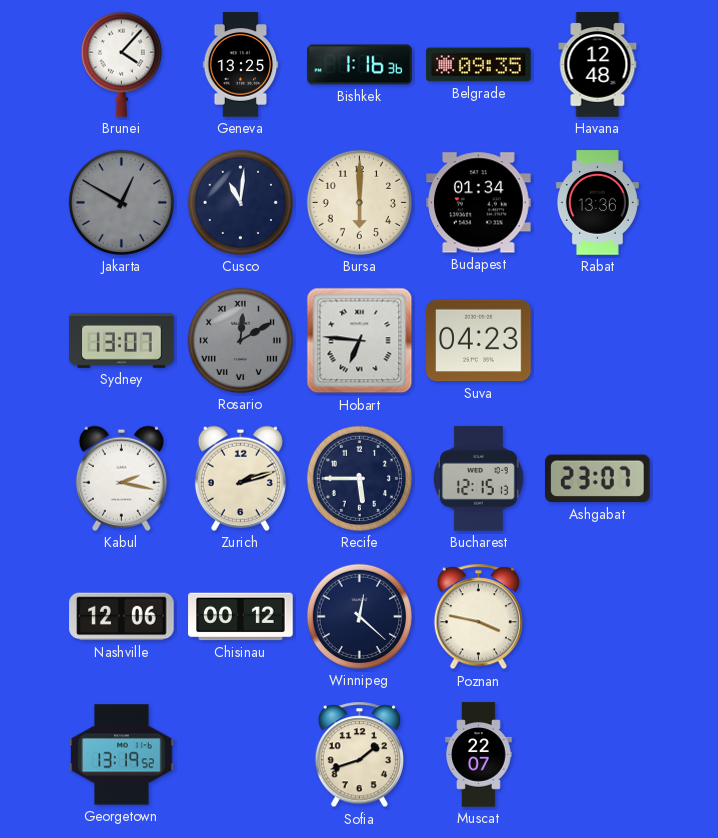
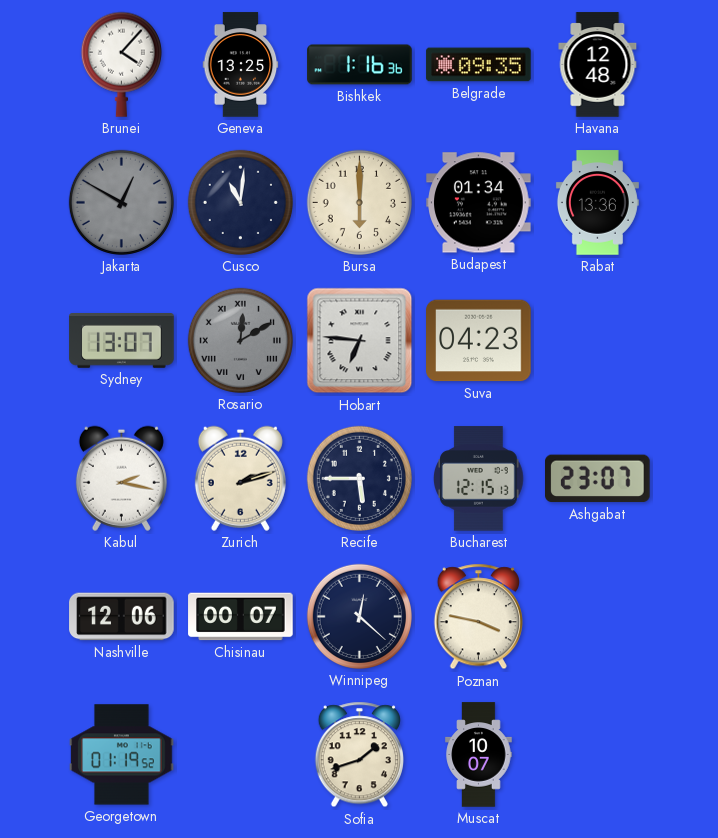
Chisinau: 00:12 -> 00:07 (241, 617)
Georgetown: 13:19 -> 01:19 (122, 755)
Muscat: 22:07 -> 10:07 (479, 755)
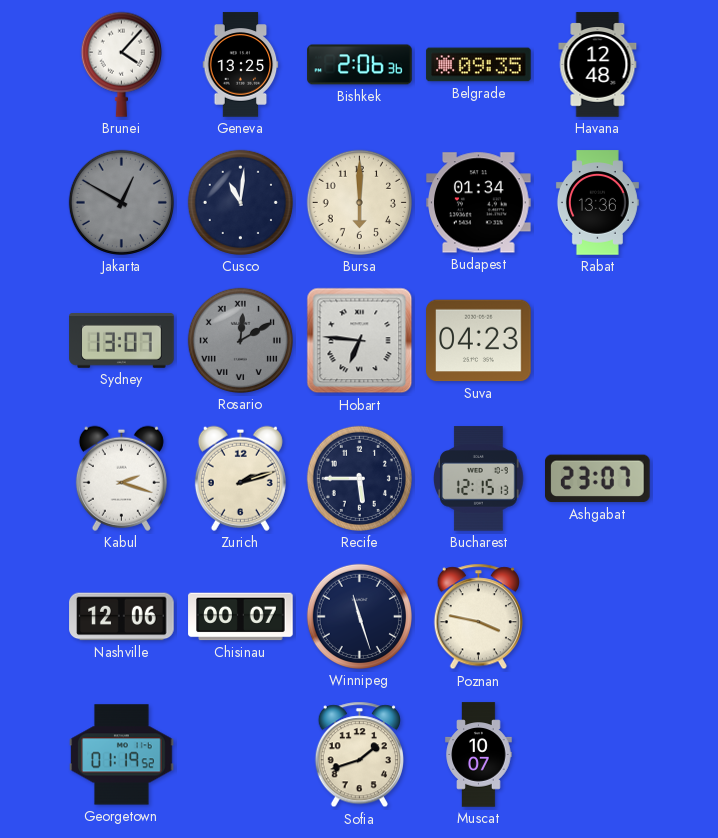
Bishkek: 1:16 -> 2:06 (360, 65)
Kabul: 2:17 -> 2:18 (121, 478)
Winnipeg: 12:22 -> 11:27 (359, 616)
